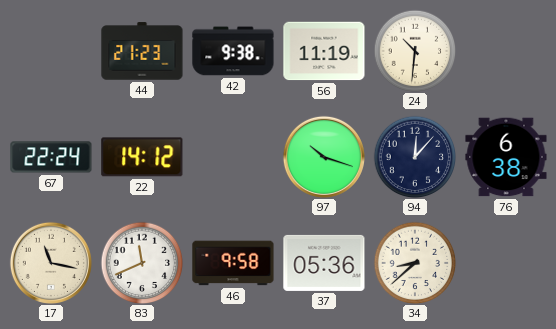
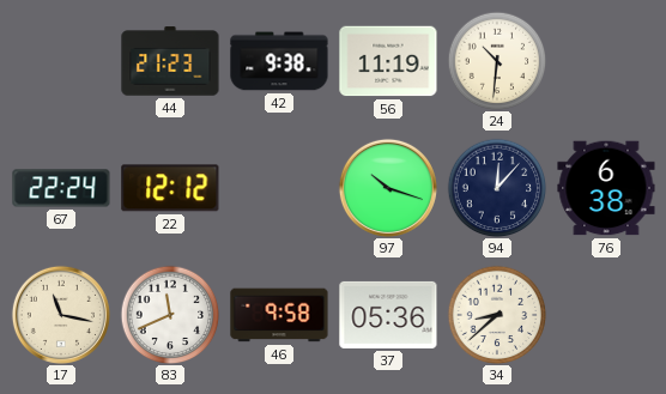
22: 14:12 -> 12:12 (170, 188)
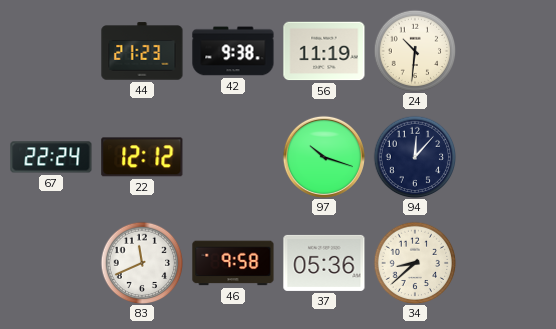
76: 6:38 -> none (606, 188)
17: 11:17 -> none (61, 315)
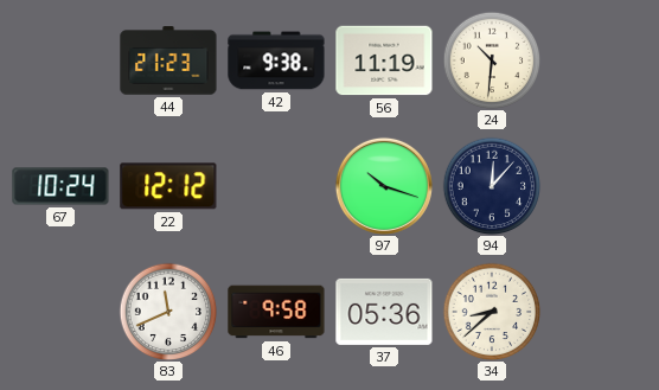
67: 22:24 -> 10:24 (60, 186)
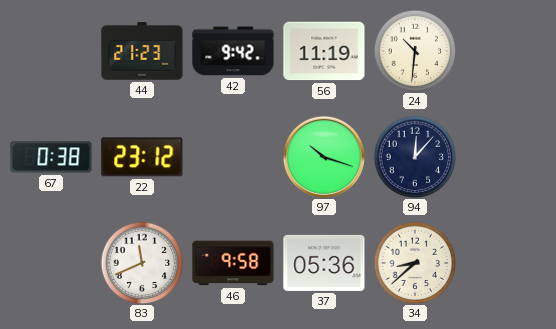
42: 9:38 -> 9:42 (233, 51)
67: 10:24 -> 0:38 (51, 157)
22: 12:12 -> 23:12 (142, 157)
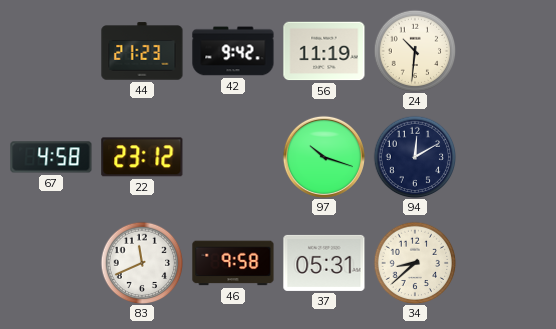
67: 0:38 -> 4:58 (51, 157)
94: 12:07 -> 12:10 (415, 157)
37: 05:36 -> 05:31 (324, 263)
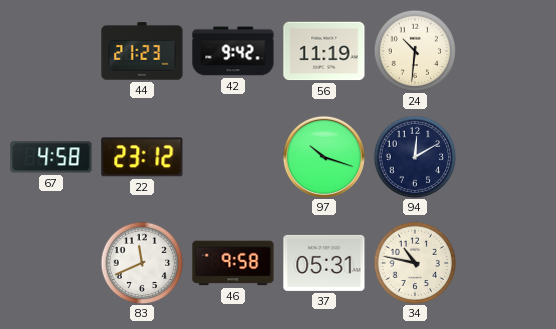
34: 8:38 -> 10:47 (415, 263)
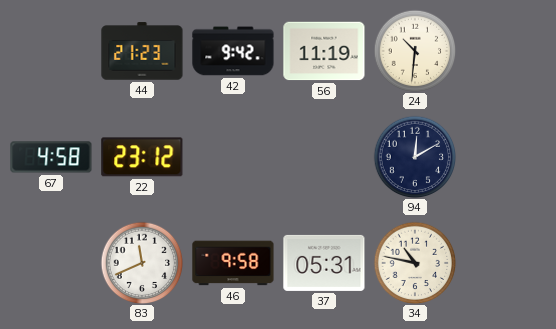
97: 10:18 -> none (324, 157)
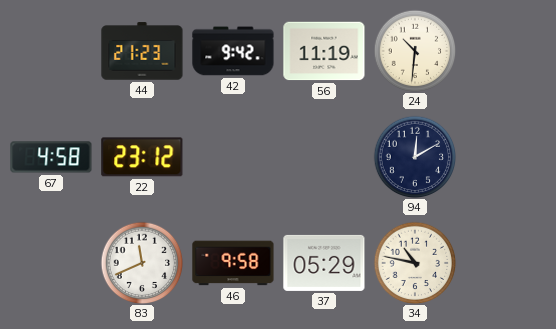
37: 05:31 -> 05:29 (324, 263)
